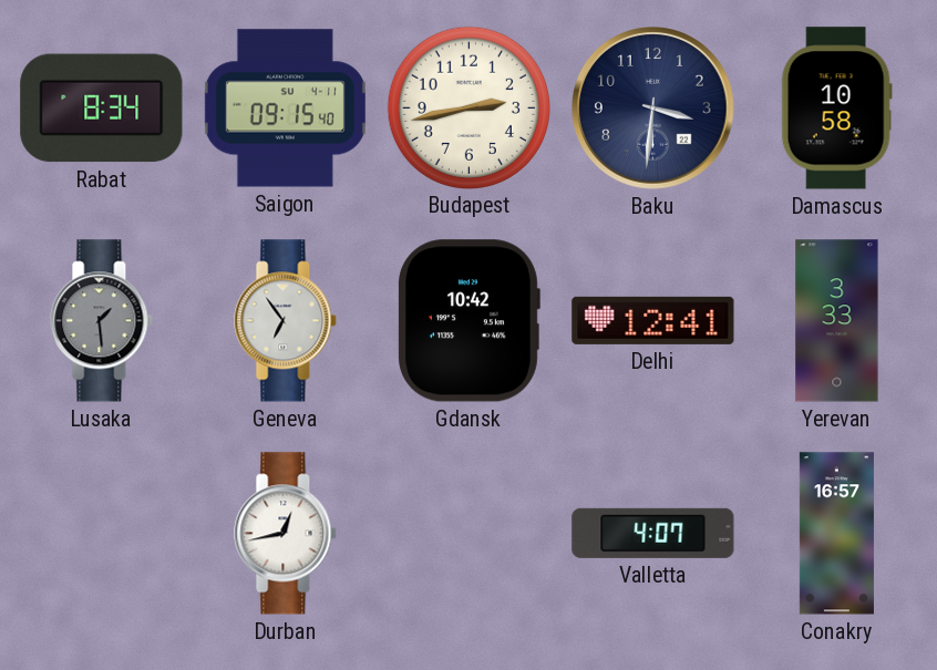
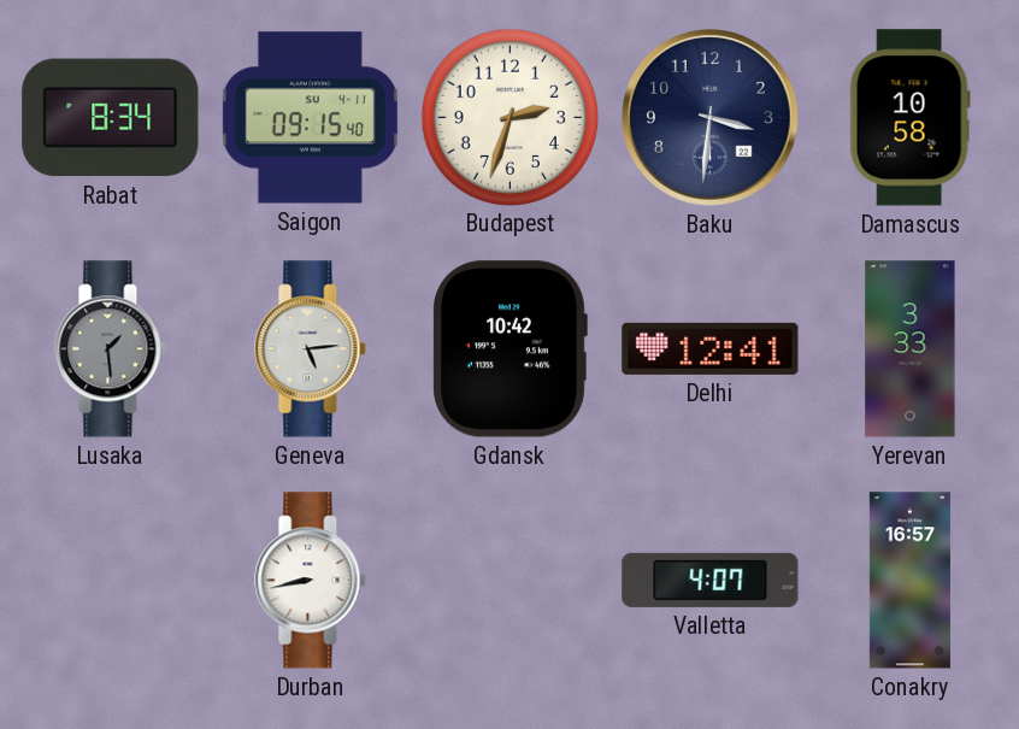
Budapest: 2:43 -> 2:33 (509, 117)
Geneva: 6:54 -> 5:14 (311, 349)
Durban: 12:43 -> 8:43 (311, 581)
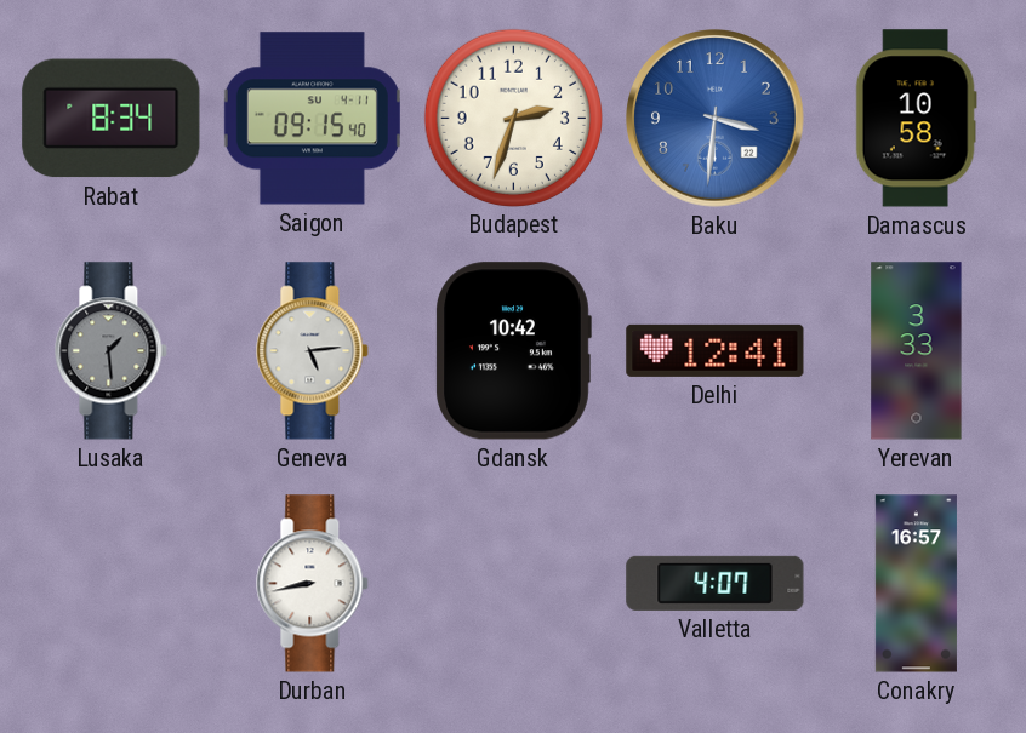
Baku dial: navy -> blue (716, 119)
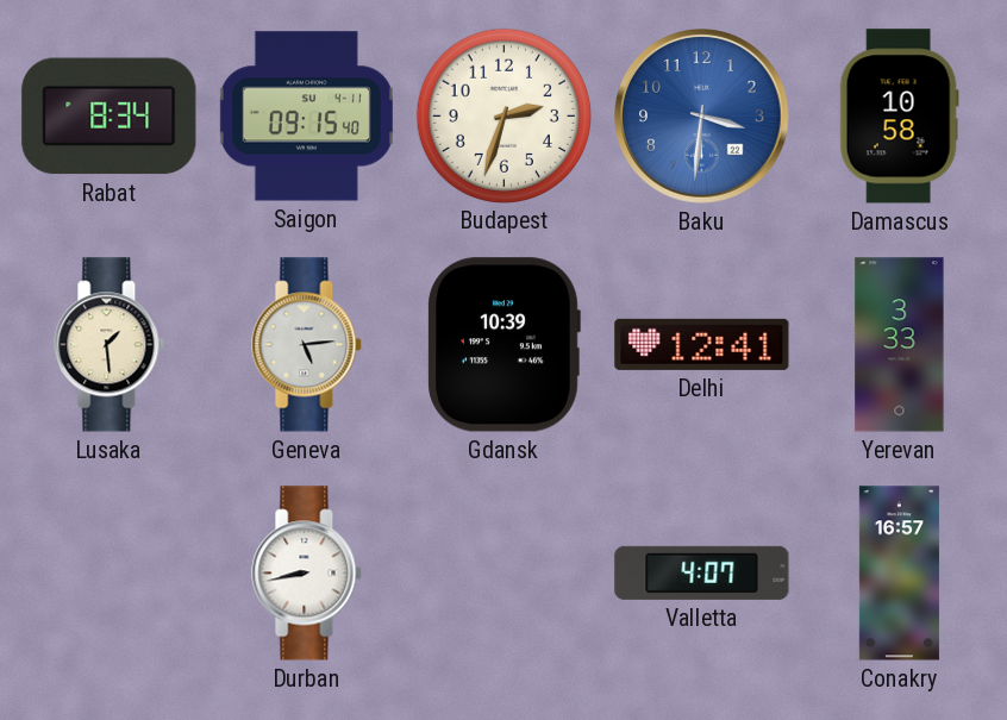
Lusaka dial: grey -> cream (110, 345)
Gdansk: 10:42 -> 10:39 (504, 345)
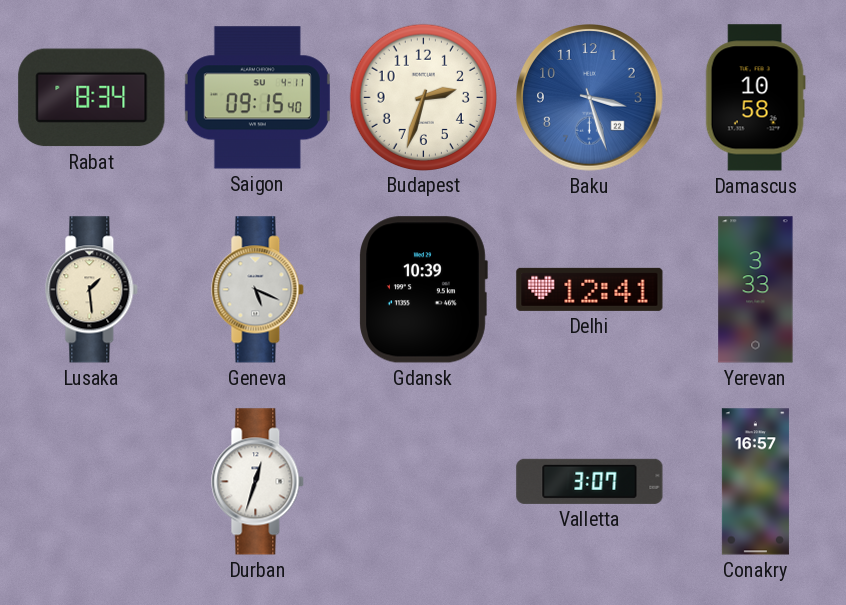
Baku: 3:31 -> 3:27 (590, 98)
Geneva: 5:14 -> 5:19 (258, 290)
Durban: 8:43 -> 12:33 (258, 482)
Valletta: 4:07 -> 3:07 (590, 481)
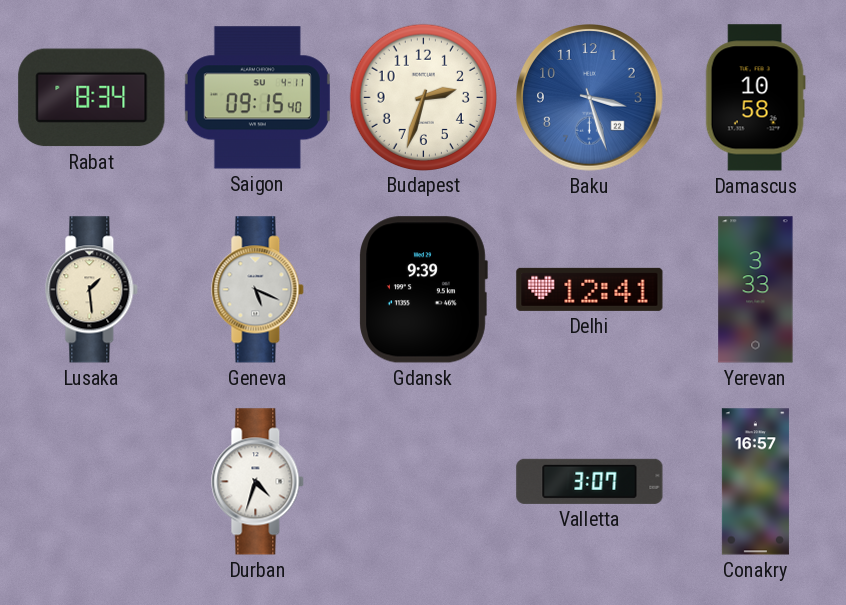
Gdansk: 10:39 -> 9:39 (423, 290)
Durban: 12:33 -> 4:33 (258, 482)
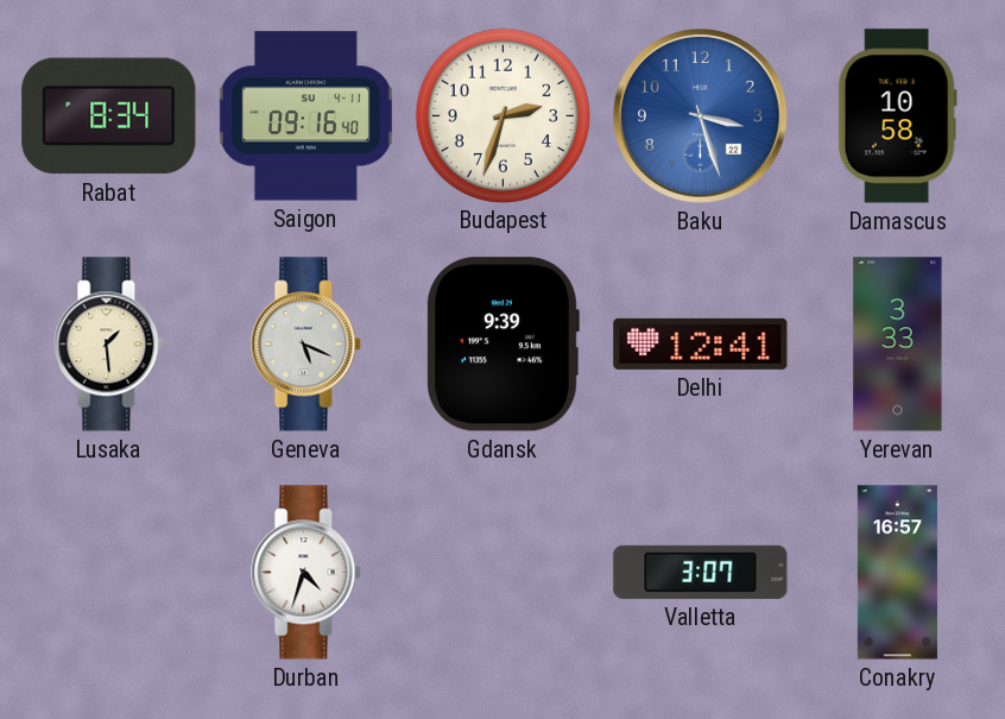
Saigon: 09:15 -> 09:16 (305, 116)
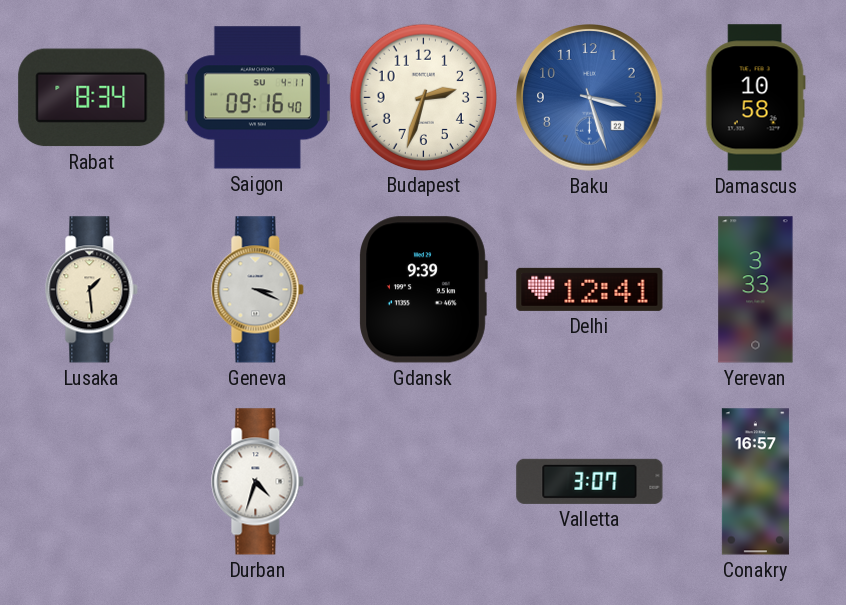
Geneva: 5:19 -> 3:19 (258, 290)
